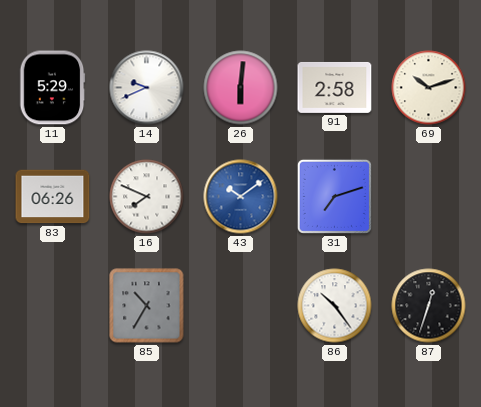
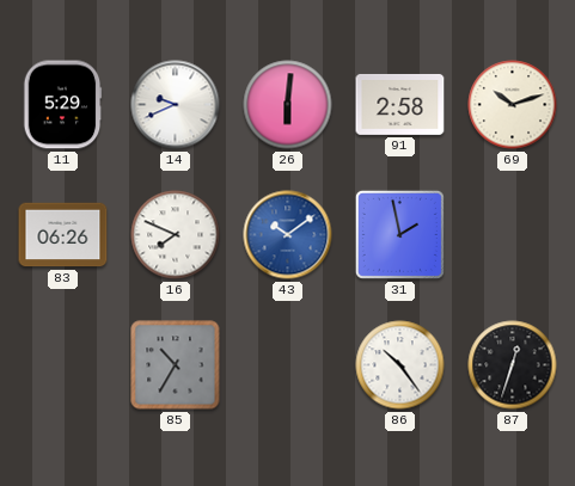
31: 7:12 -> 1:58 (399, 234)
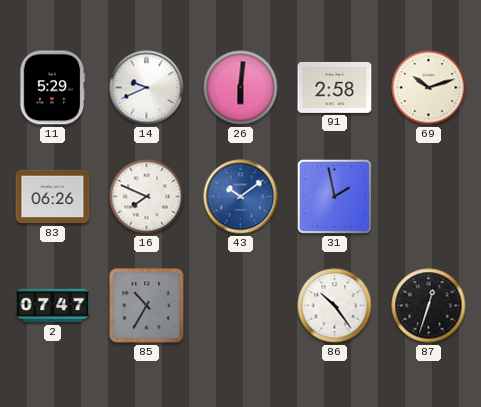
2: none -> 07:47 (53, 306)
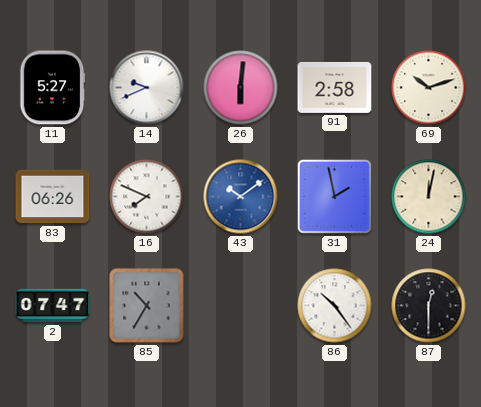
11: 5:29 -> 5:27 (52, 88)
24: none -> 12:02 (429, 197)
87: 12:33 -> 12:30 (429, 306)
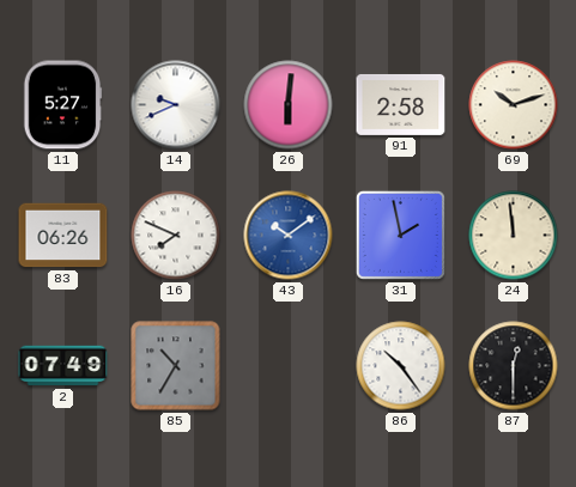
24: 12:02 -> 11:59 (514, 236)
2: 07:47 -> 07:49 (63, 366)
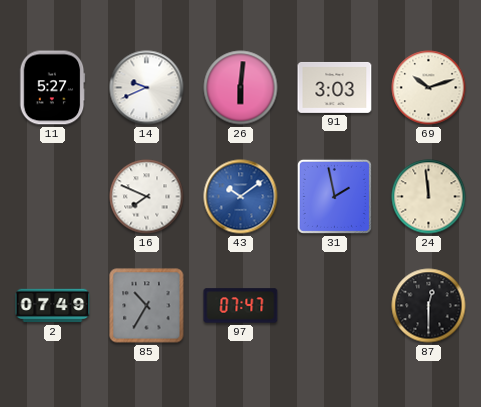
91: 2:58 -> 3:03 (335, 87)
83: 06:26 -> none (63, 236)
97: none -> 07:47 (241, 306)
86: 10:24 -> none (401, 366)
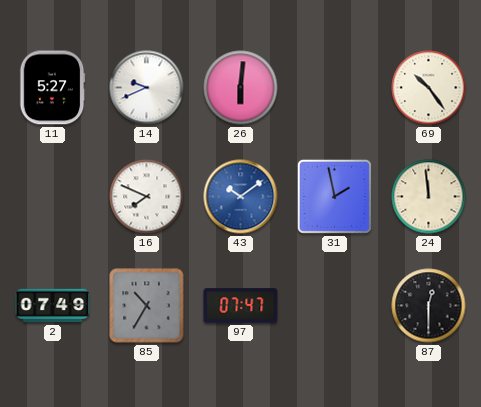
91: 3:03 -> none (335, 87)
69: 10:12 -> 10:24 (429, 88)
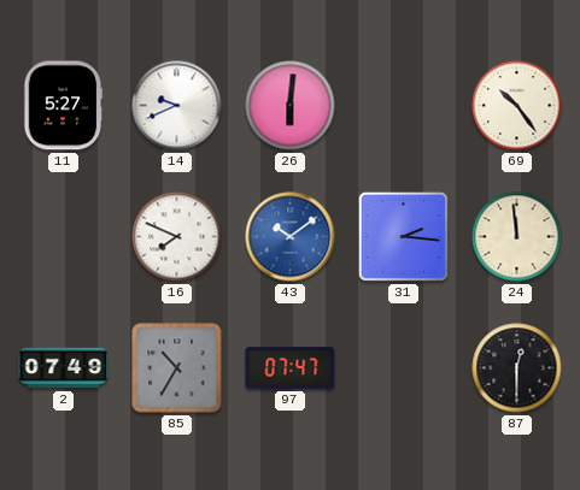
31: 1:58 -> 2:16 (403, 236)
